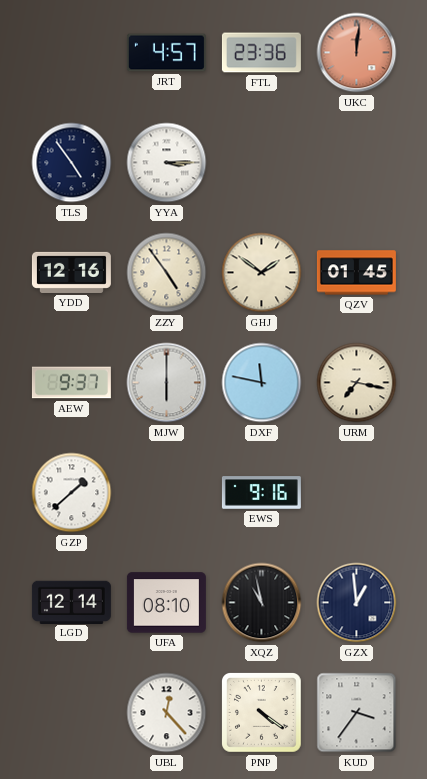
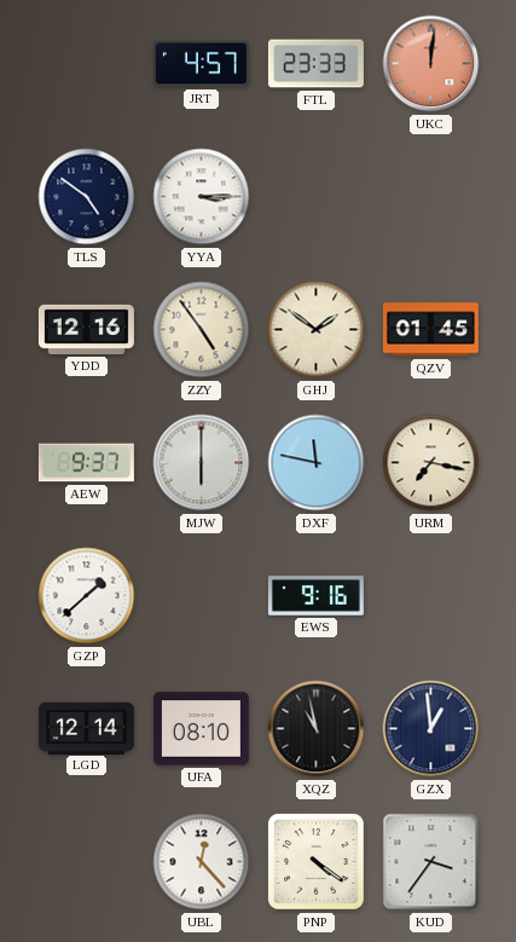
FTL: 23:36 -> 23:33 (315, 64)
TLS: 4:54 -> 4:51 (87, 197)
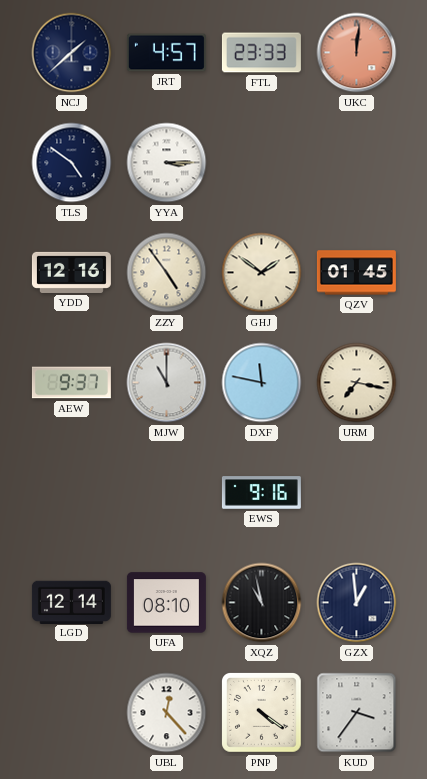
NCJ: none -> 1:38 (72, 53)
MJW: 6:00 -> 11:00 (167, 383)
GZP: 1:38 -> none (87, 596)
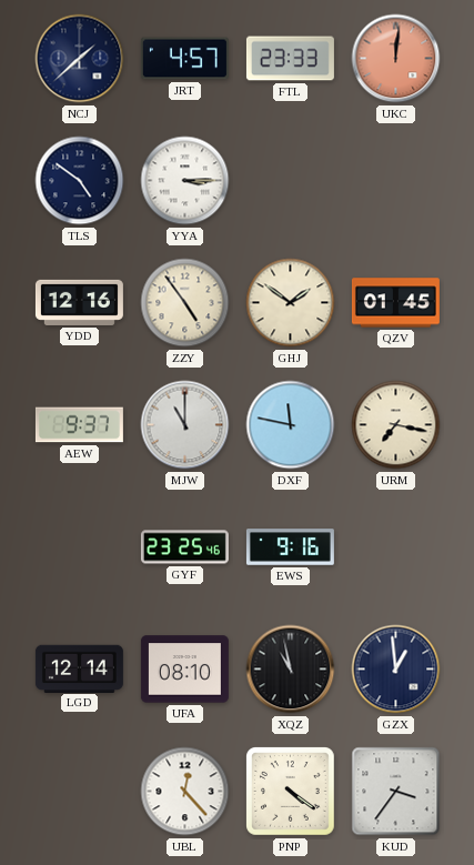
GYF: none -> 23:25 (184, 547)
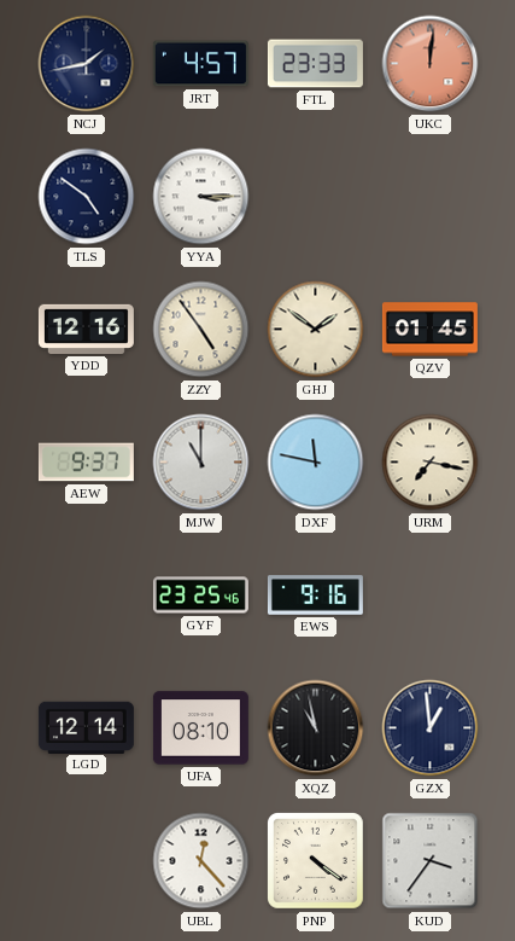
NCJ: 1:38 -> 1:43 (87, 64)
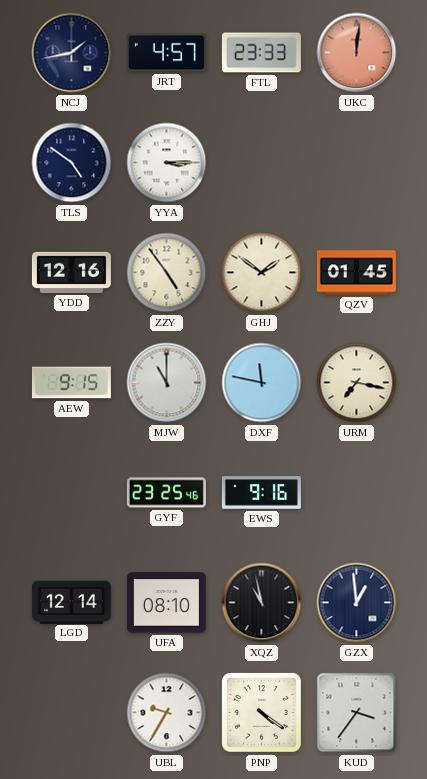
AEW: 9:37 -> 9:15 (71, 383)
UBL: 12:23 -> 9:35 (167, 713)
